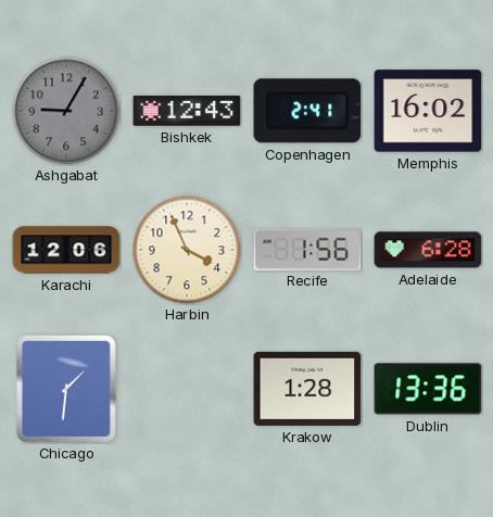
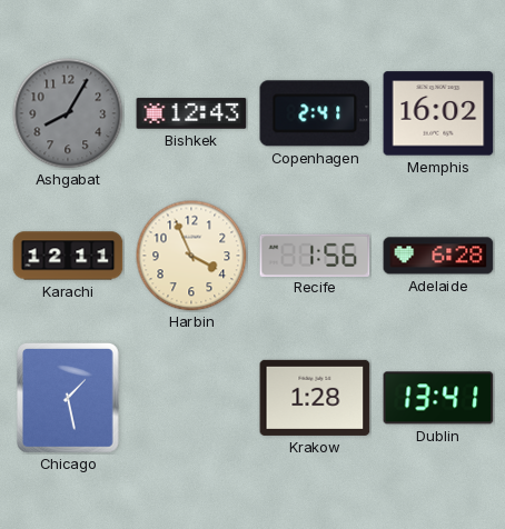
Ashgabat: 9:05 -> 8:05 (68, 113)
Karachi: 12:06 -> 12:11 (68, 256)
Chicago: 1:31 -> 1:28 (69, 399)
Dublin: 13:36 -> 13:41 (438, 398)
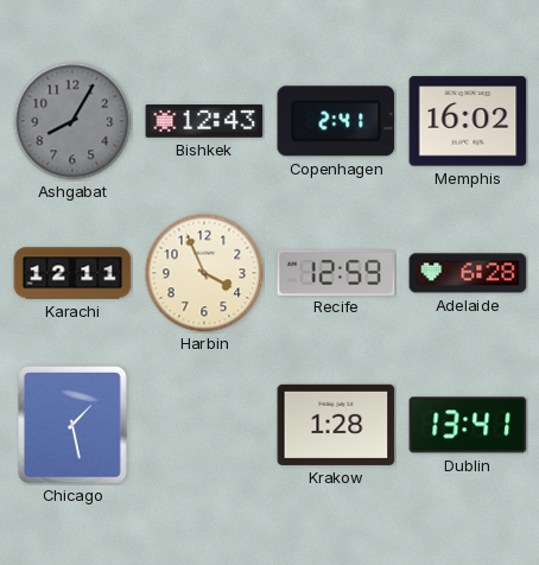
Recife: 1:56 -> 12:59 (336, 272)
